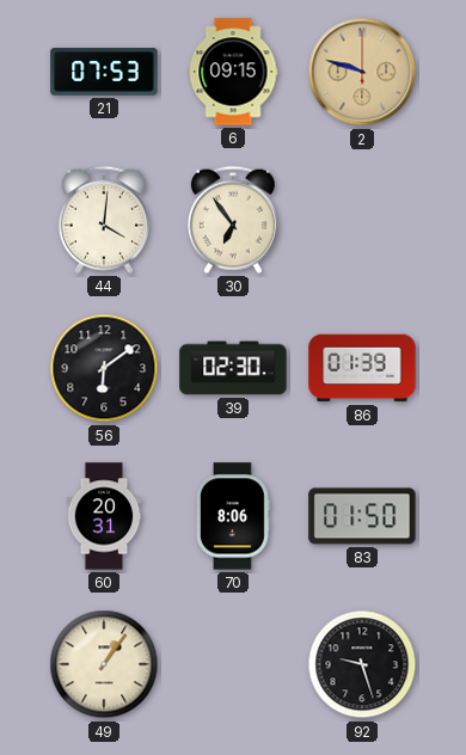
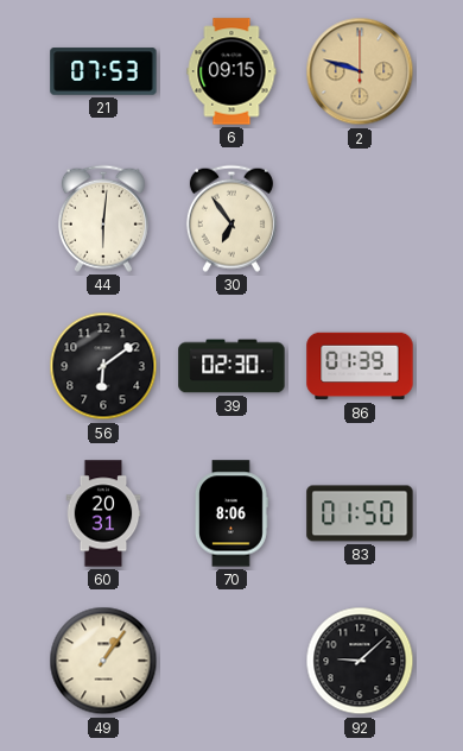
44: 4:01 -> 6:01 (103, 219)
92: 9:27 -> 9:08 (360, 661)
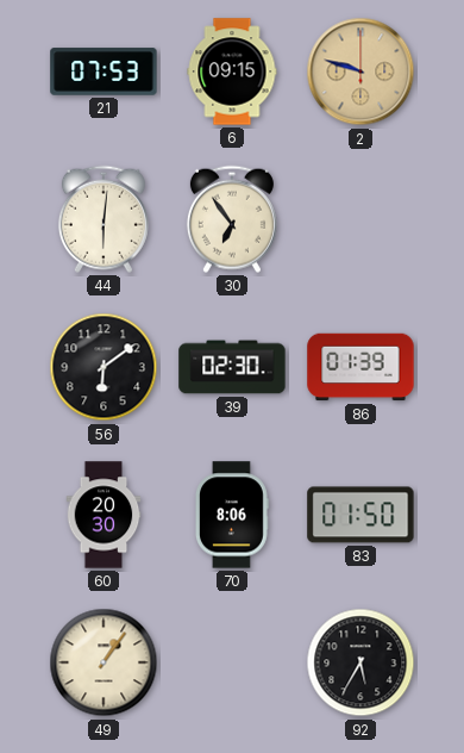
60: 20:31 -> 20:30 (104, 515)
92: 9:08 -> 5:35 (360, 662)
